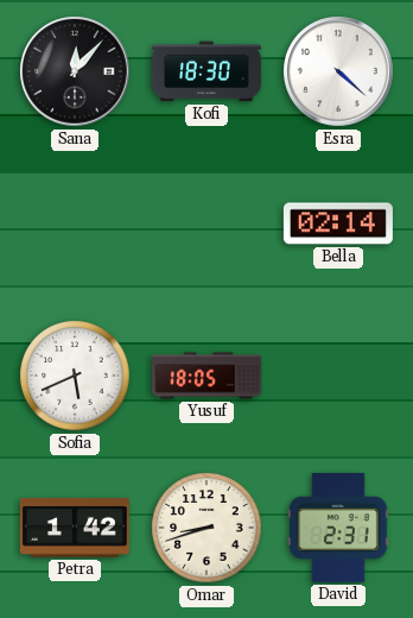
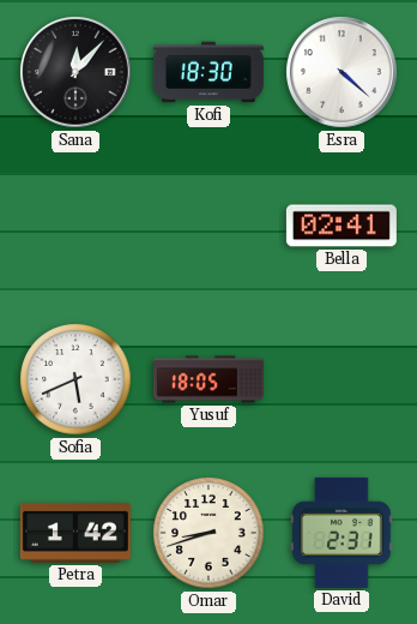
Bella: 02:14 -> 02:41 (342, 226)
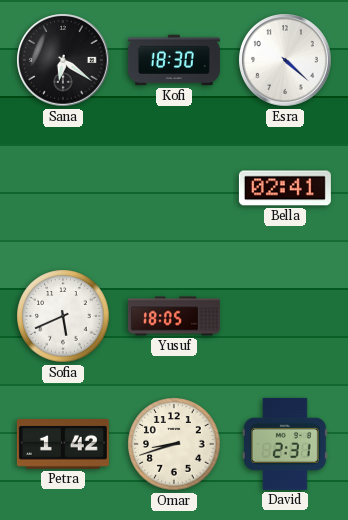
Sana: 12:07 -> 6:21 (63, 60)
